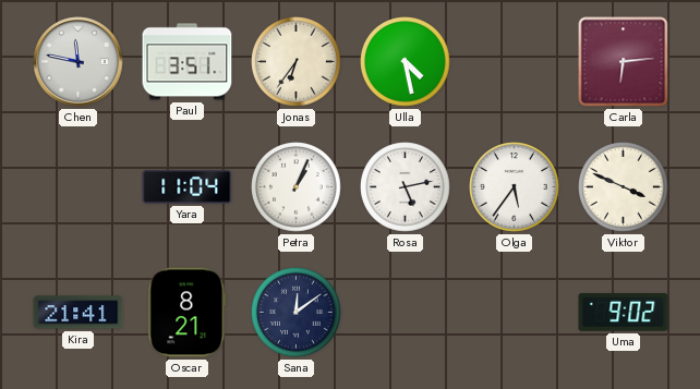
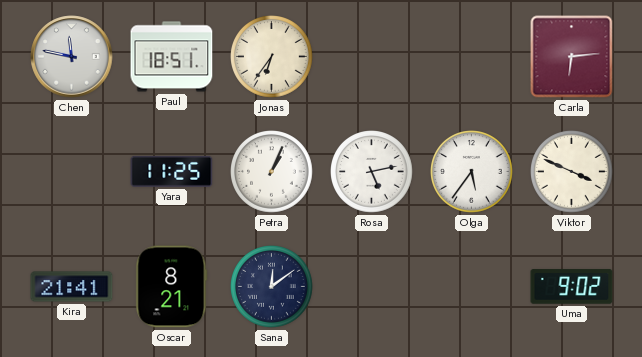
Paul: 3:51 -> 18:51 (172, 57)
Ulla: 4:28 -> none (406, 62)
Yara: 11:04 -> 11:25 (172, 171)
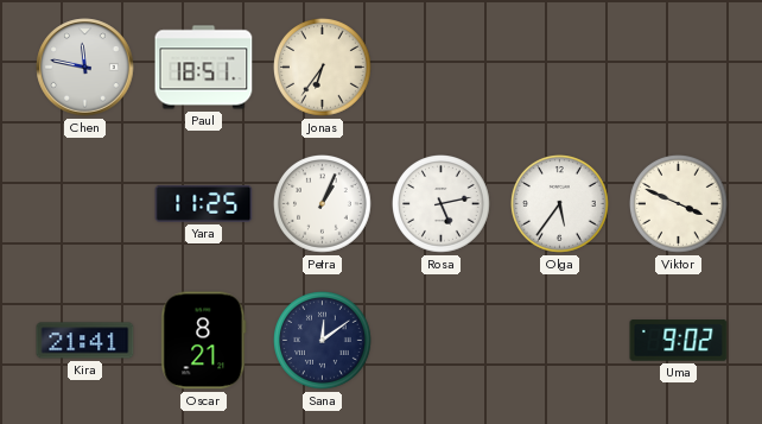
Carla: 6:14 -> none (572, 57)
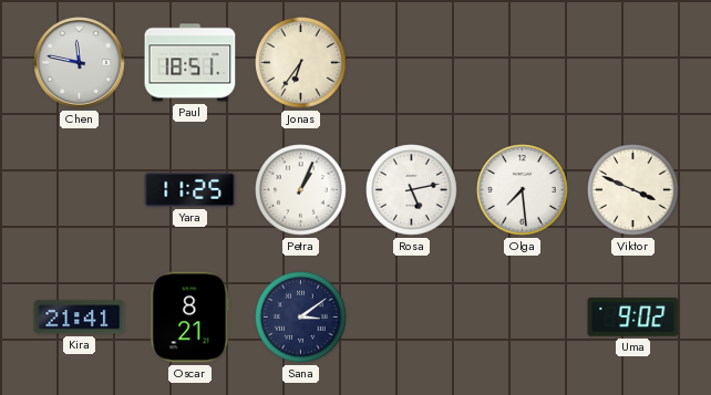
Olga: 5:36 -> 7:29 (523, 190)
Sana: 12:09 -> 3:09 (301, 318)
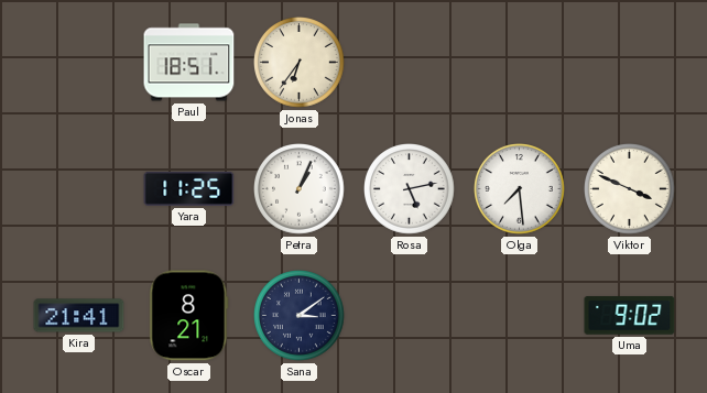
Chen: 11:47 -> none (80, 63)
